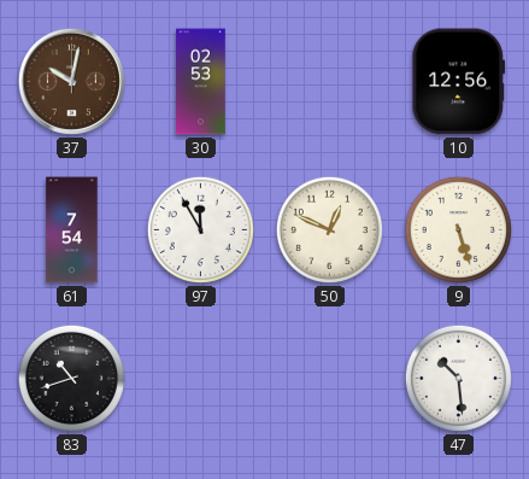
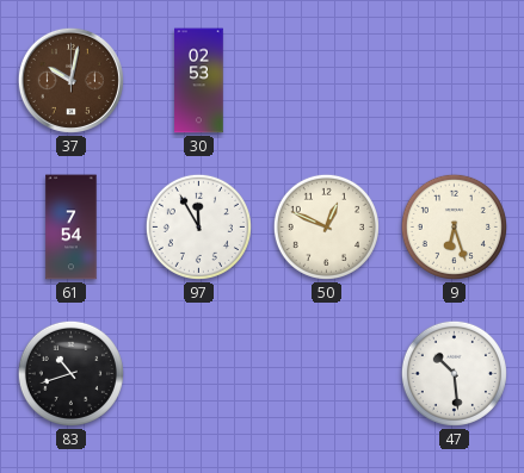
10: 12:56 -> none (459, 82)
9: 5:27 -> 6:27 (454, 226)
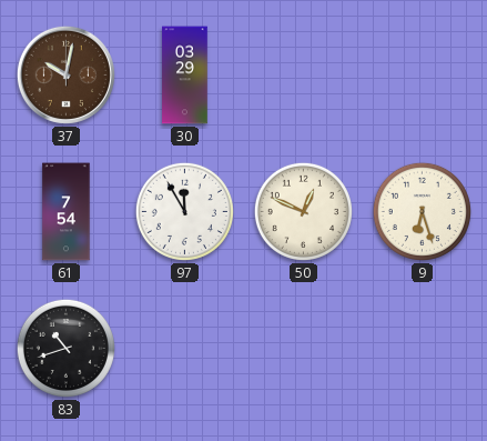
30: 02:53 -> 03:29 (185, 76)
47: 10:29 -> none (454, 373)
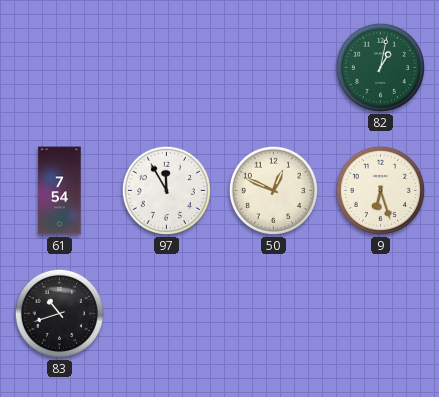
37: 10:02 -> none (65, 74)
30: 03:29 -> none (185, 76)
82: none -> 1:02 (380, 67)
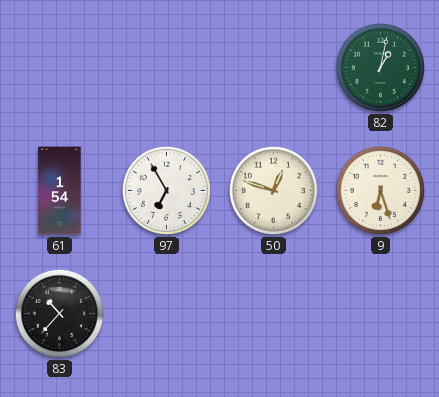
61: 7:54 -> 1:54 (60, 191)
97: 11:55 -> 6:55 (166, 190)
50: 12:49 -> 12:48 (273, 190)
83: 10:42 -> 10:37 (59, 313)
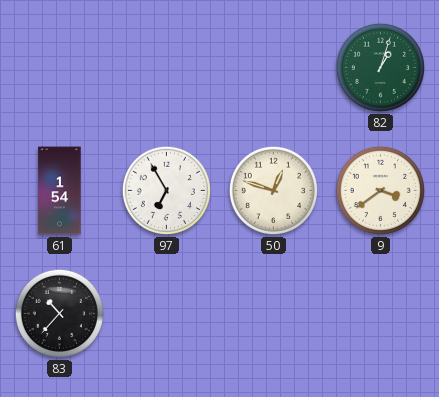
82: 1:02 -> 1:03 (380, 67)
9: 6:27 -> 3:39 (380, 190)
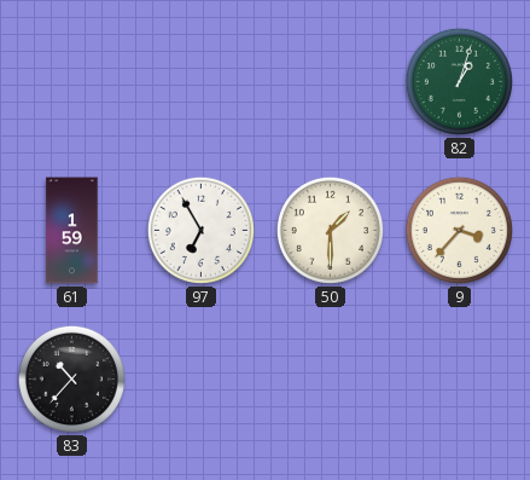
61: 1:54 -> 1:59 (72, 231)
50: 12:48 -> 1:30 (330, 230)
9: 3:39 -> 3:37 (459, 230)
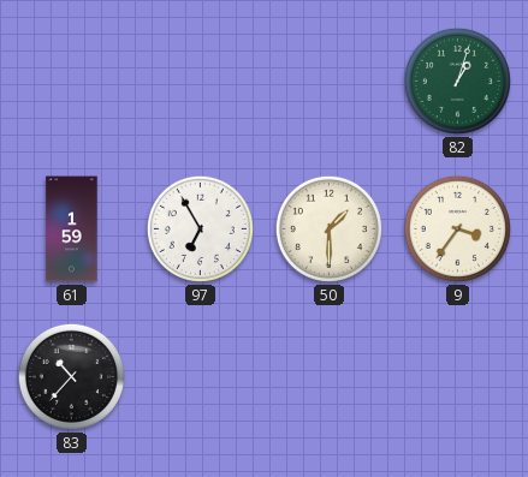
9: 3:37 -> 3:36 (457, 228)
